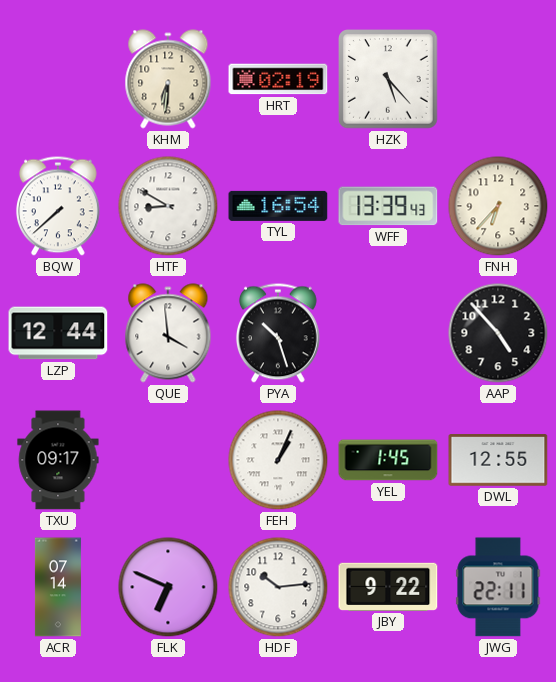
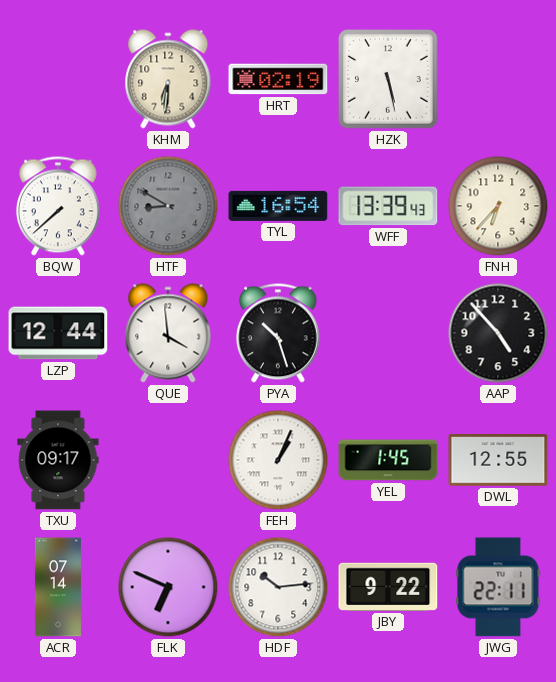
HZK: 5:23 -> 5:28 (388, 79)
HTF dial: white -> grey (168, 206)
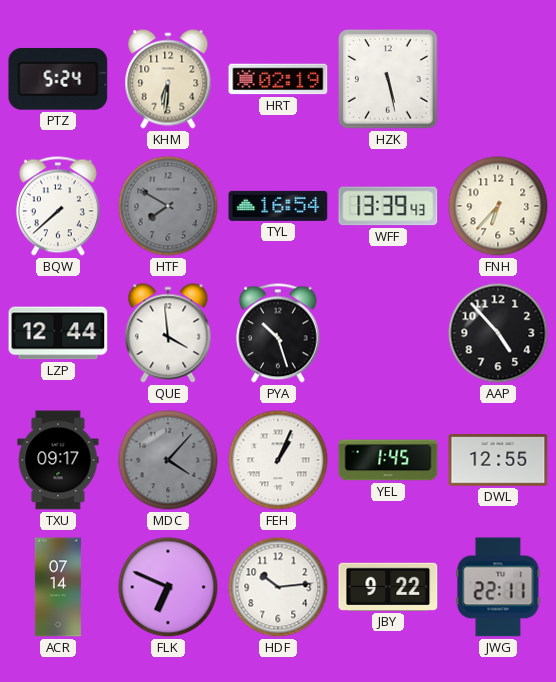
PTZ: none -> 5:24 (58, 79)
HTF: 8:50 -> 7:50 (168, 206)
MDC: none -> 4:07 (168, 460)
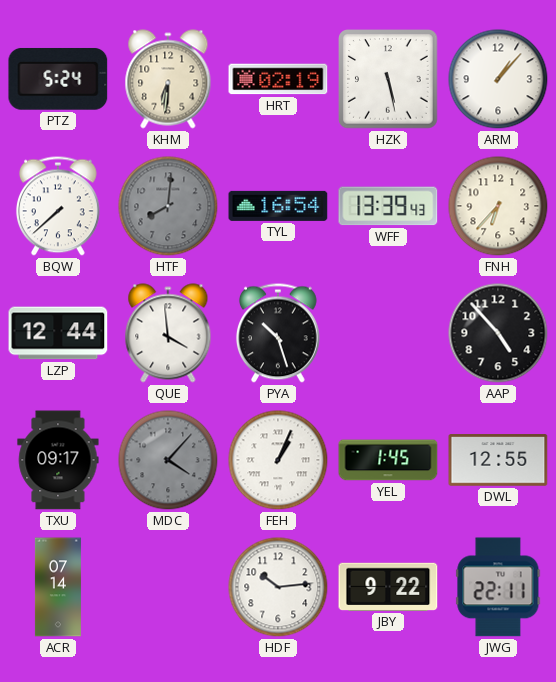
ARM: none -> 1:07 (498, 79)
HTF: 7:50 -> 8:01 (168, 206)
FLK: 6:49 -> none (168, 587)
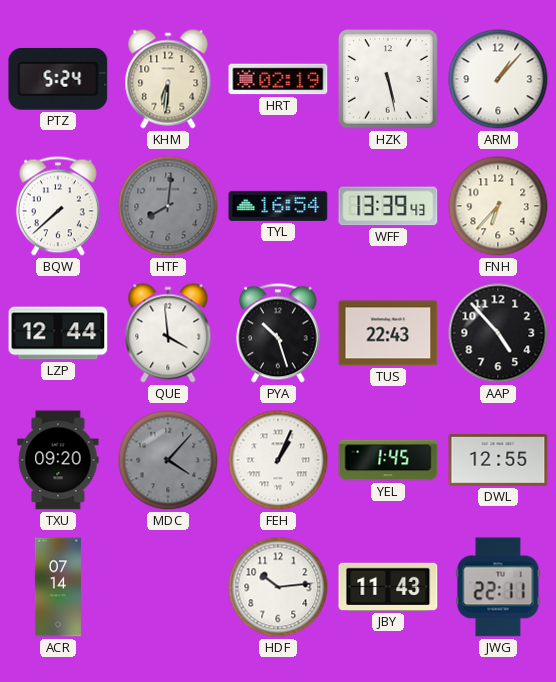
TUS: none -> 22:43 (388, 333)
TXU: 09:17 -> 09:20 (58, 460)
JBY: 9:22 -> 11:43 (388, 587)
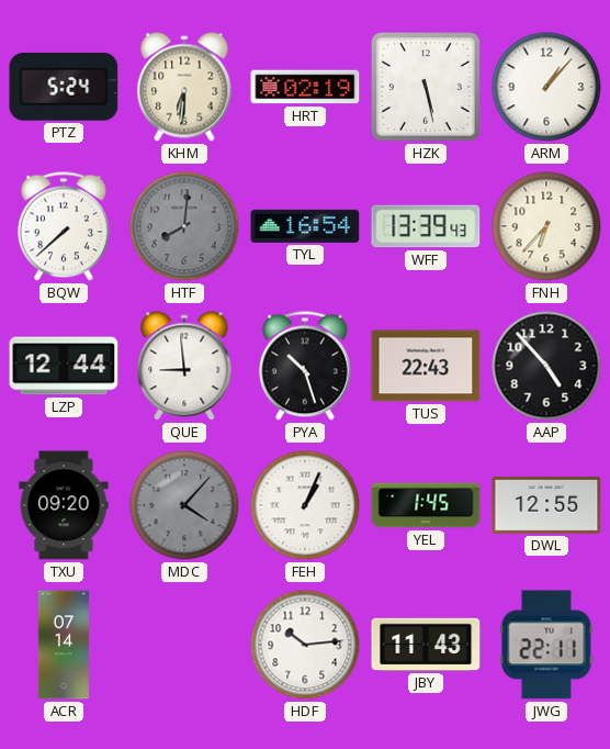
QUE: 3:59 -> 8:59 (184, 366)
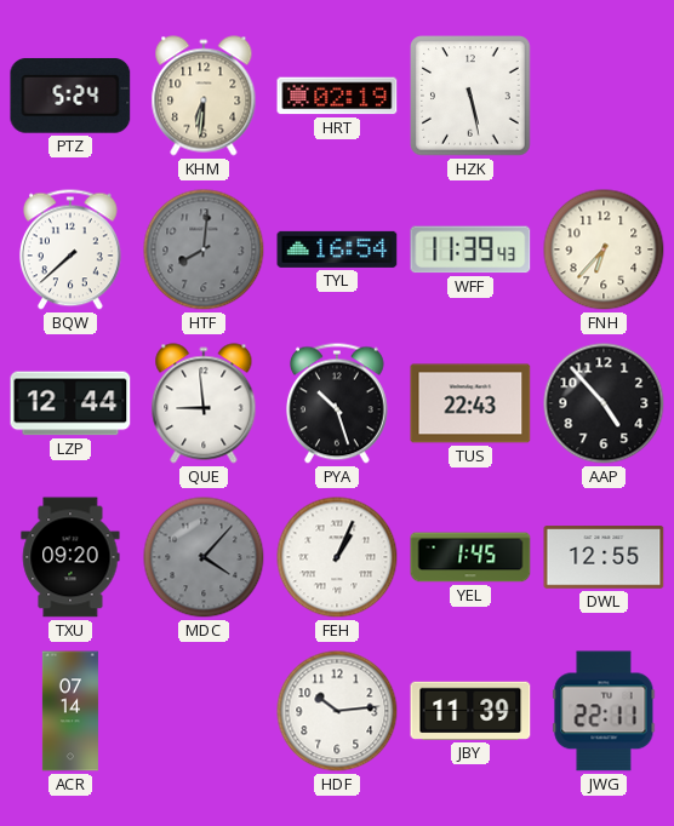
ARM: 1:07 -> none (546, 87)
WFF: 13:39 -> 11:39 (470, 249)
JBY: 11:43 -> 11:39 (470, 711)
